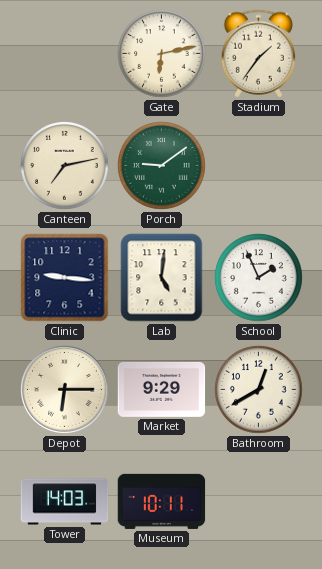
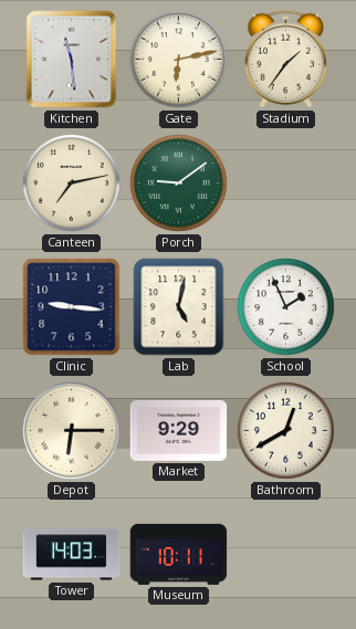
Kitchen: none -> 11:29 (72, 60)
Lab: 5:01 -> 5:02 (179, 307)
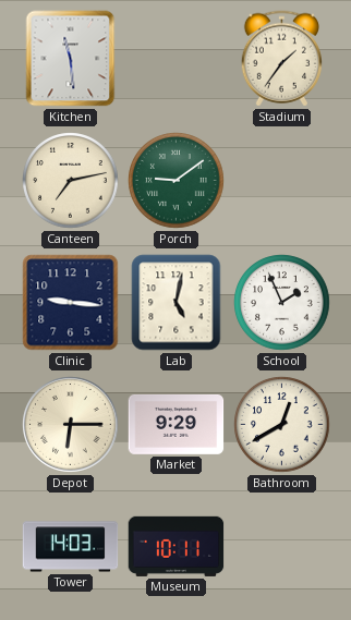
Gate: 6:13 -> none (179, 60)
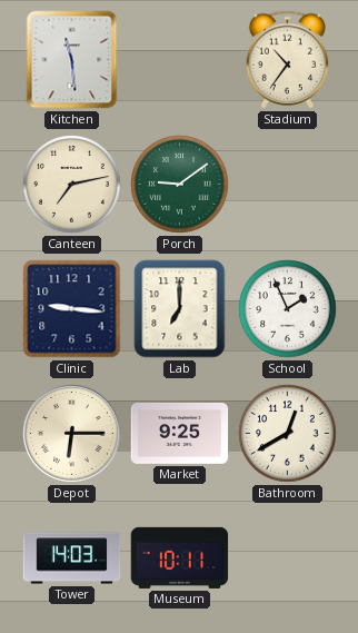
Stadium: 1:36 -> 10:36 (287, 60)
Lab: 5:02 -> 7:00 (180, 309)
Market: 9:29 -> 9:25 (180, 433)
